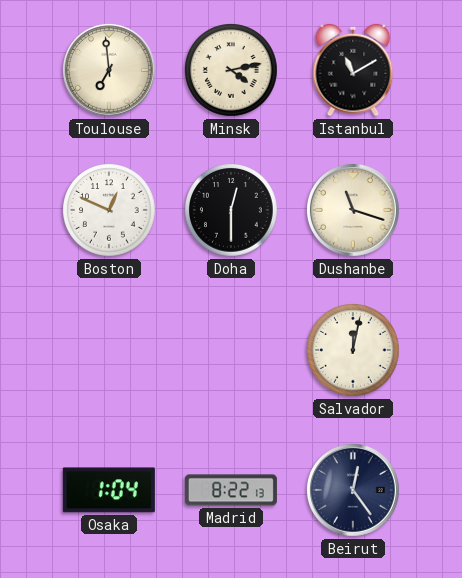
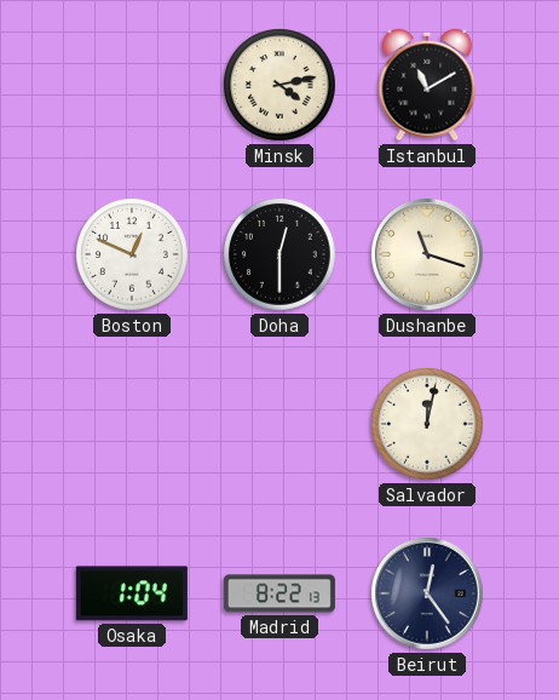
Toulouse: 6:59 -> none (109, 70)
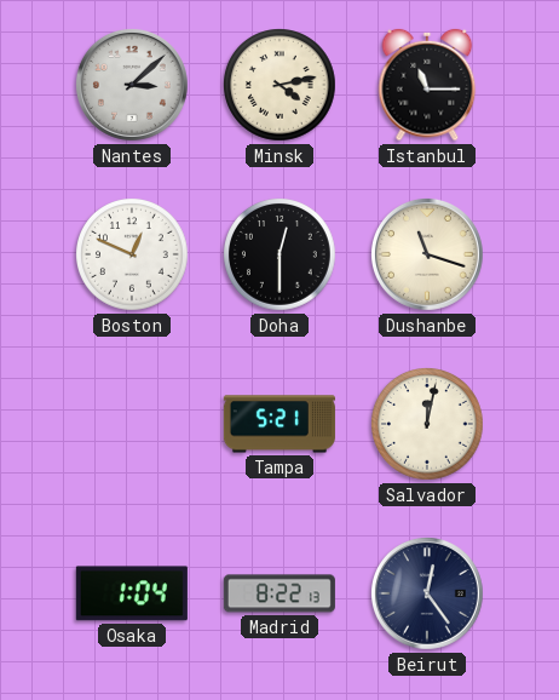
Nantes: none -> 3:08 (132, 85)
Istanbul: 11:10 -> 11:15 (427, 85)
Tampa: none -> 5:21 (279, 424)
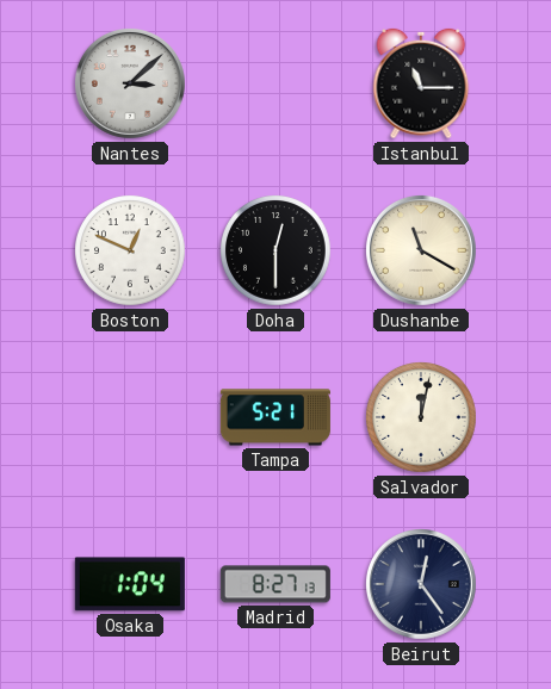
Minsk: 4:13 -> none (281, 86)
Dushanbe: 11:18 -> 11:20 (421, 250)
Madrid: 8:22 -> 8:27 (275, 584)
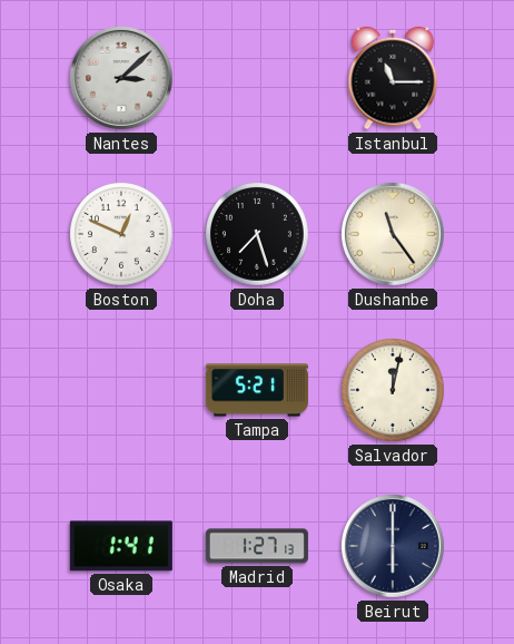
Doha: 12:30 -> 7:27 (258, 235)
Dushanbe: 11:20 -> 11:24 (393, 234)
Osaka: 1:04 -> 1:41 (121, 546)
Madrid: 8:27 -> 1:27 (257, 546)
Beirut: 12:24 -> 6:00 (393, 546)
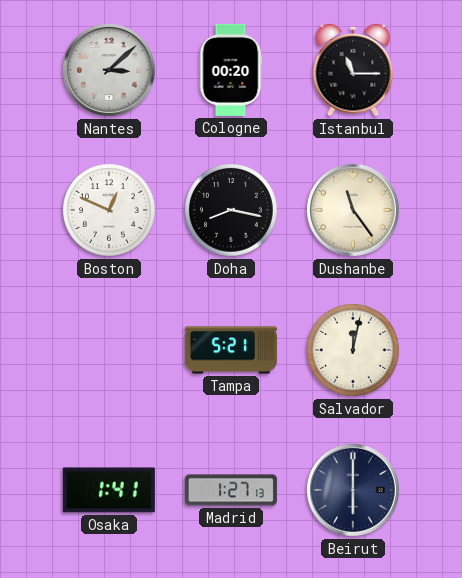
Cologne: none -> 00:20 (231, 70)
Doha: 7:27 -> 8:17 (232, 211)
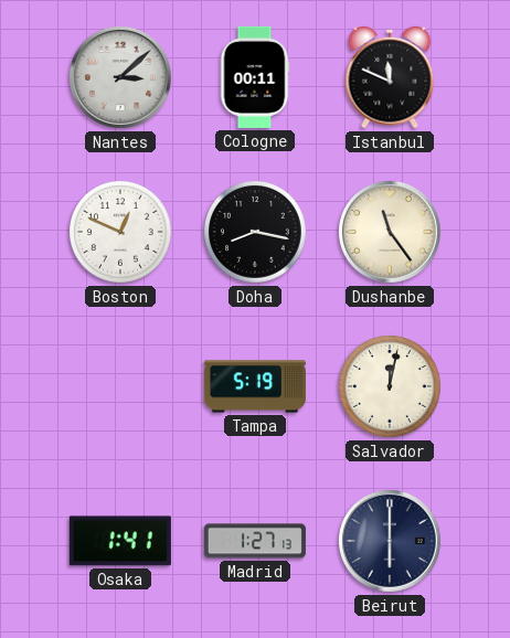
Cologne: 00:20 -> 00:11 (255, 77)
Istanbul: 11:15 -> 11:49 (390, 77)
Tampa: 5:21 -> 5:19 (255, 386)
